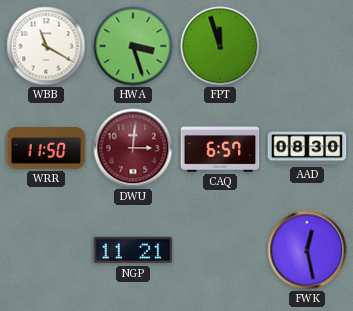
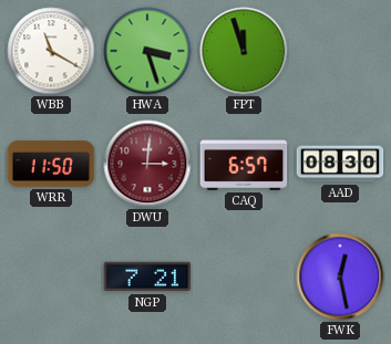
NGP: 11:21 -> 7:21 (147, 277)
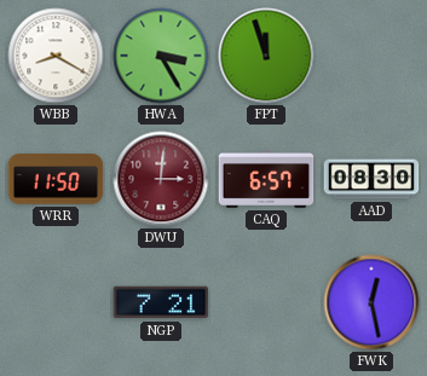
WBB: 11:20 -> 8:20 (56, 56)
HWA: 3:27 -> 3:25 (161, 56)
